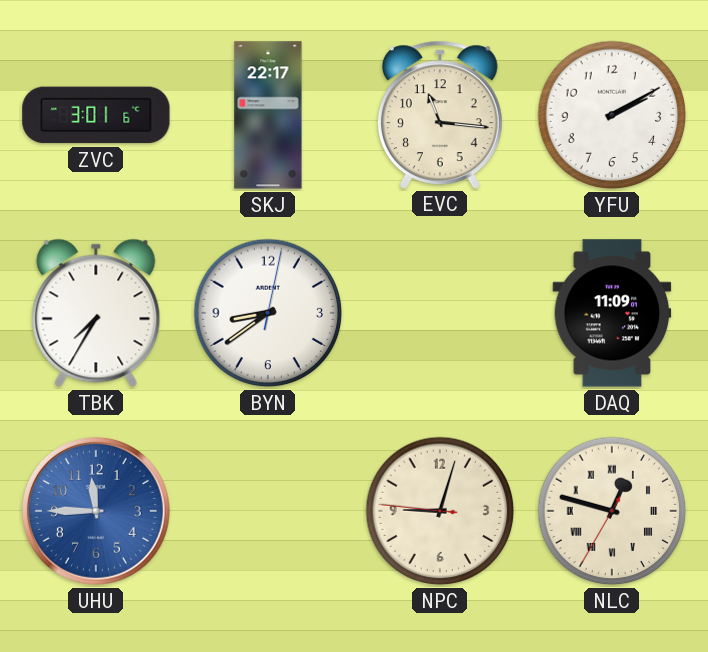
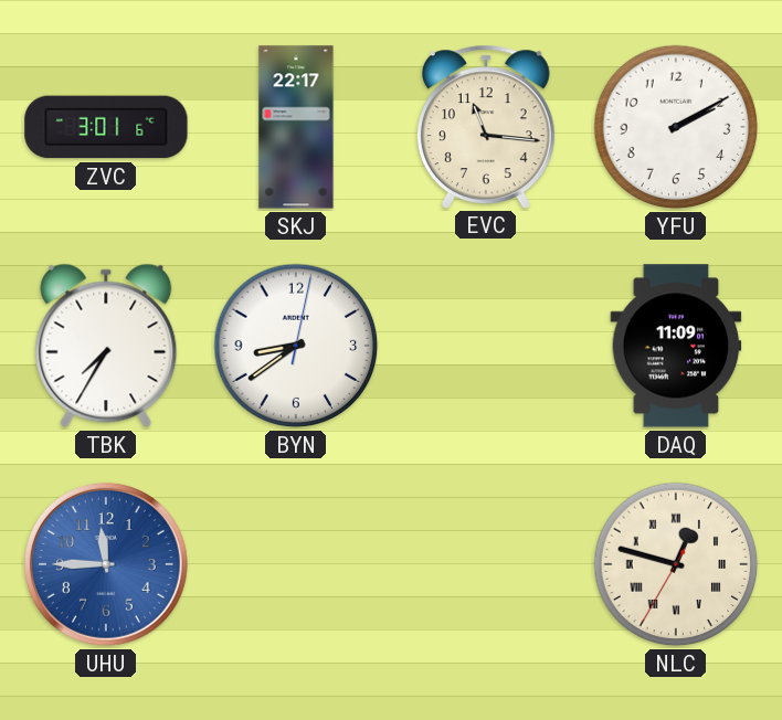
NPC: 9:02 -> none (440, 511)
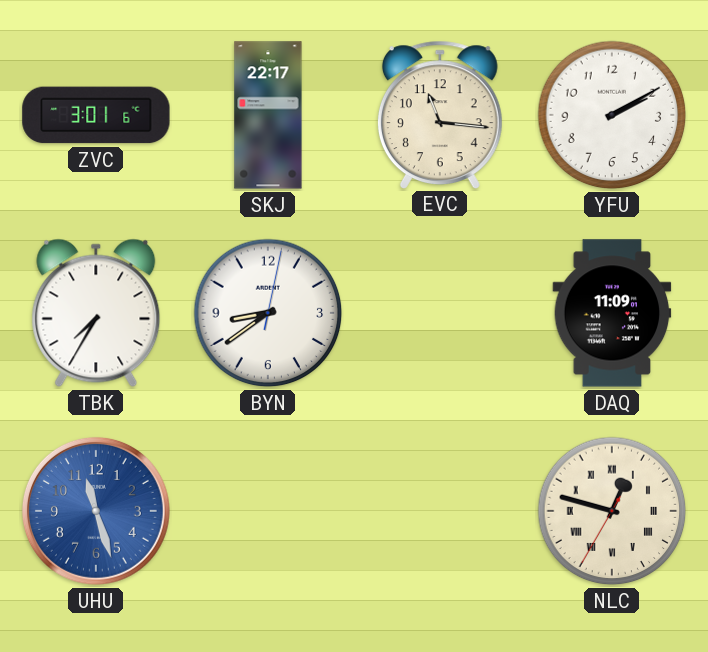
UHU: 11:45 -> 11:27 (96, 511)
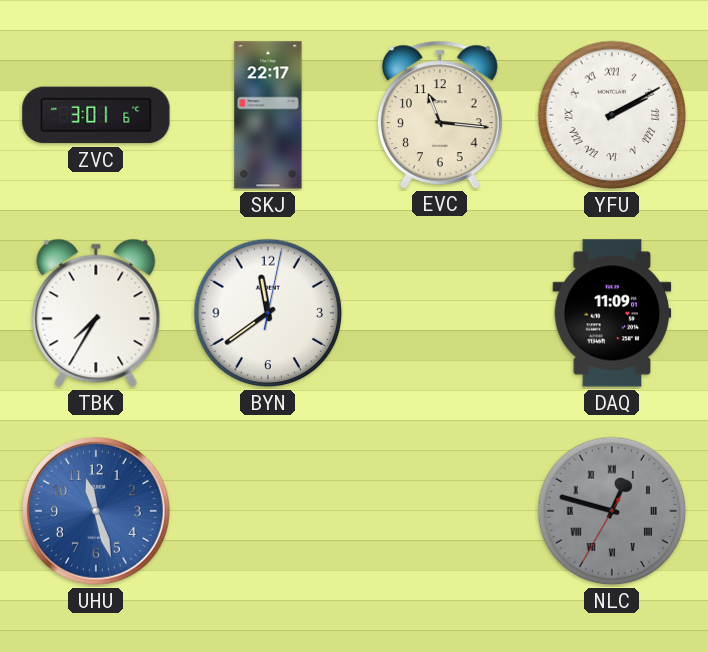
YFU numerals: Arabic -> Roman (612, 115)
BYN: 8:39 -> 11:39 (268, 313)
NLC dial: cream -> grey (612, 511)
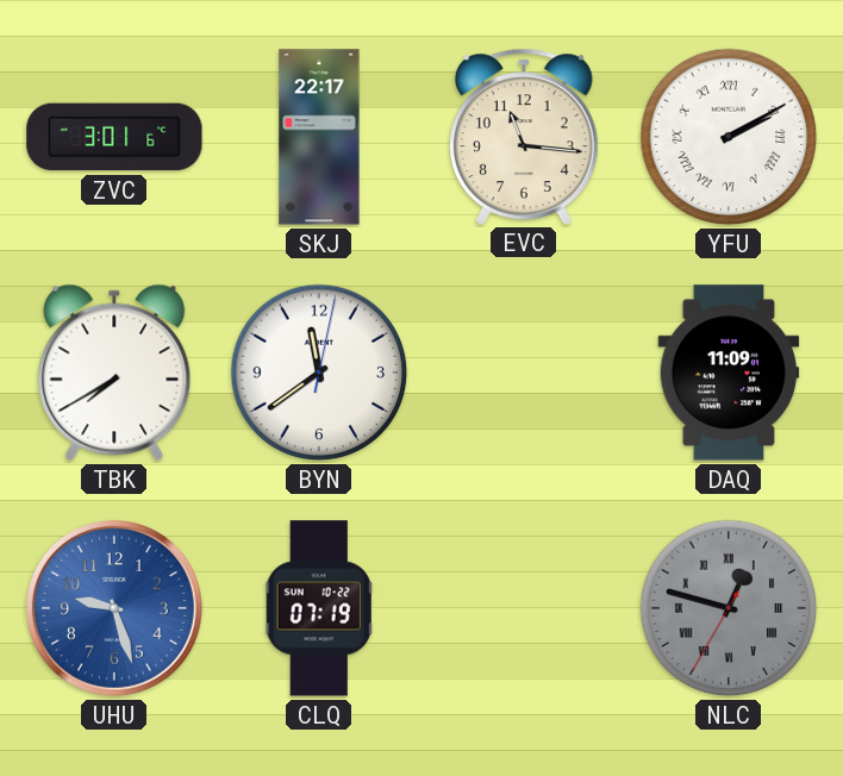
TBK: 7:35 -> 7:40 (114, 373)
UHU: 11:27 -> 9:27 (114, 608)
CLQ: none -> 07:19 (319, 608)
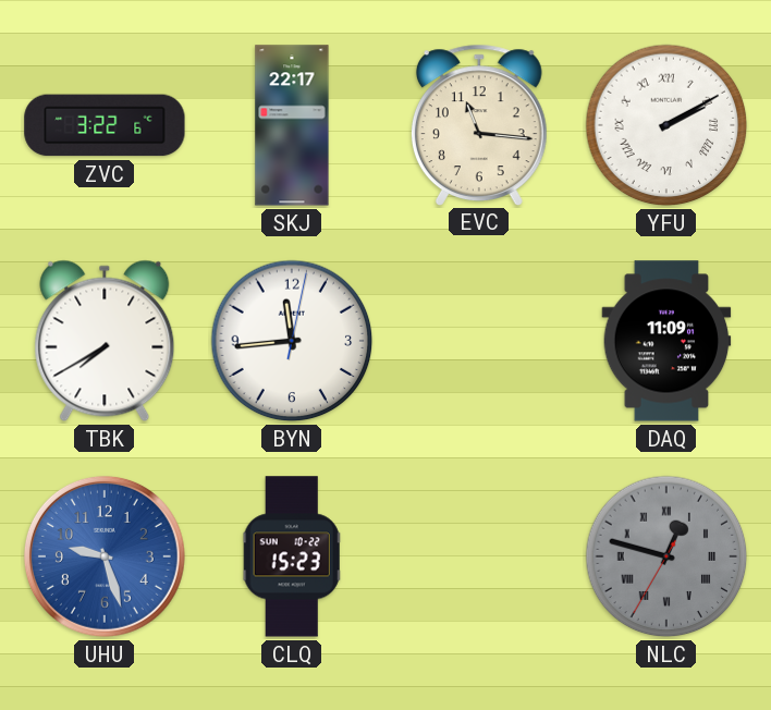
ZVC: 3:01 -> 3:22 (105, 125)
BYN: 11:39 -> 11:44 (292, 341)
CLQ: 07:19 -> 15:23 (292, 556)
